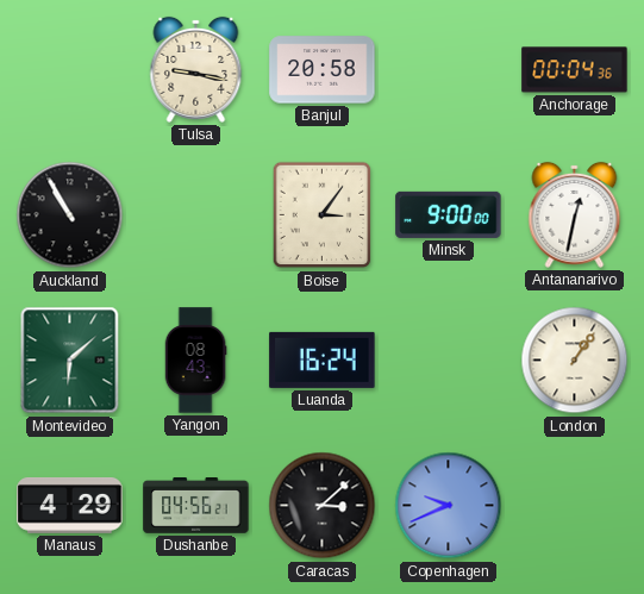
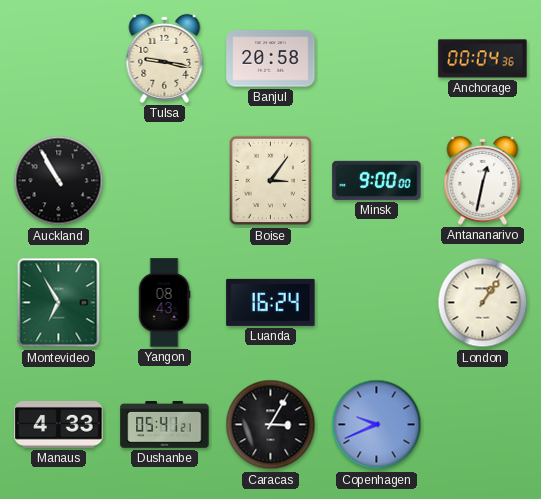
Montevideo: 6:08 -> 6:55 (59, 303)
Manaus: 4:29 -> 4:33 (59, 424)
Dushanbe: 04:56 -> 05:41 (165, 425)
Caracas: 3:08 -> 3:05 (271, 425)
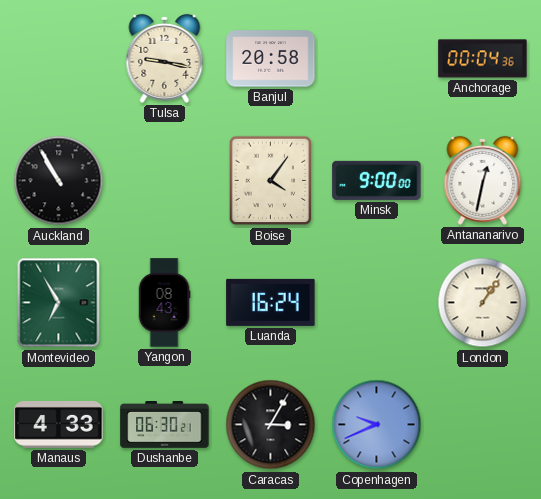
Boise: 3:06 -> 4:06 (271, 181)
Dushanbe: 05:41 -> 06:30 (165, 425)
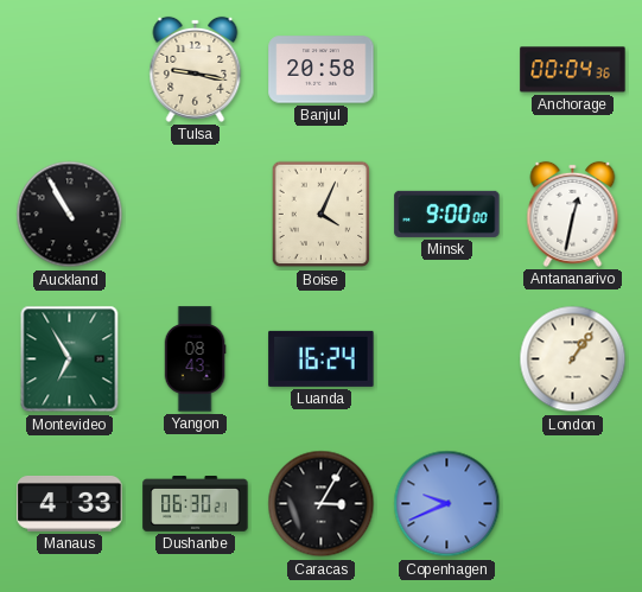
Boise: 4:06 -> 4:04 (322, 215)
